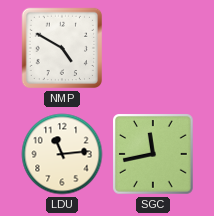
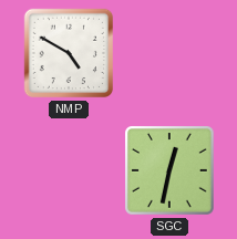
LDU: 11:14 -> none (62, 154)
SGC: 11:43 -> 12:32 (171, 172)
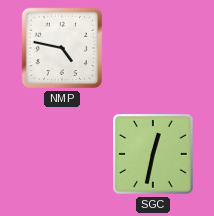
NMP: 4:50 -> 4:47 (62, 48)
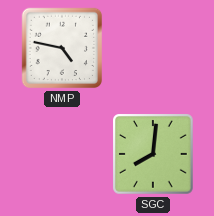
SGC: 12:32 -> 8:01 (154, 155)
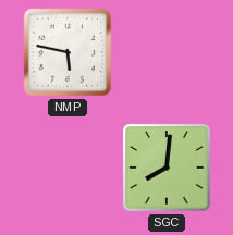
NMP: 4:47 -> 5:47 (68, 52)
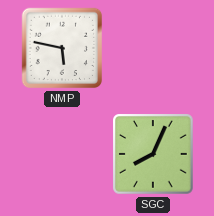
SGC: 8:01 -> 8:04 (154, 155)
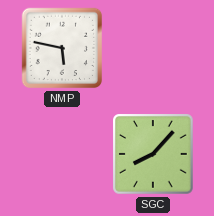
SGC: 8:04 -> 8:07 (154, 155)
